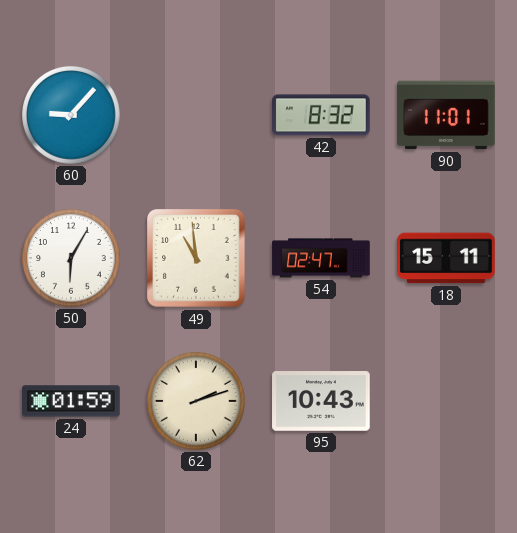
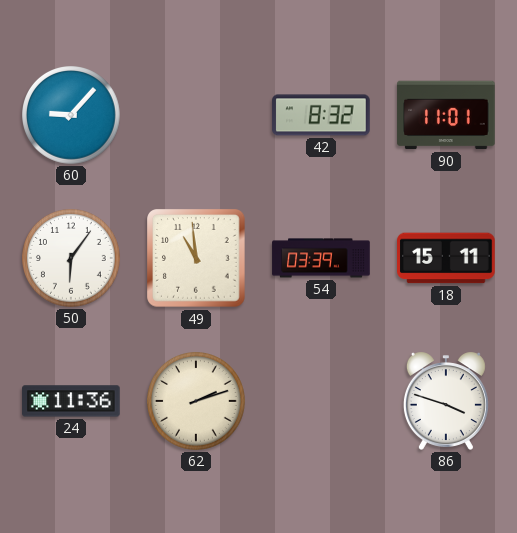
50: 6:05 -> 6:06 (72, 259)
54: 02:47 -> 03:39 (321, 258)
24: 01:59 -> 11:36 (71, 401)
95: 10:43 -> none (321, 401)
86: none -> 3:48 (446, 401)
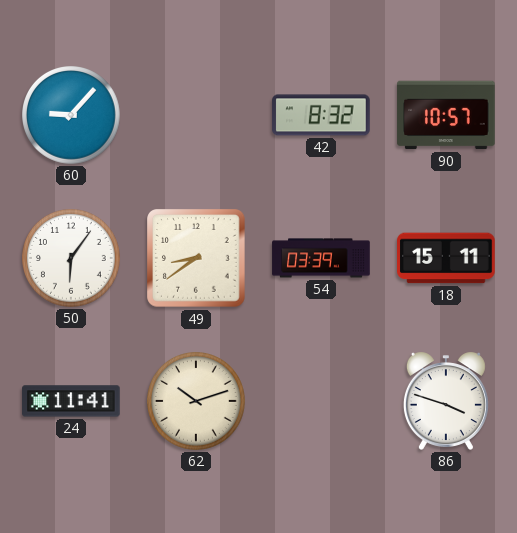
90: 11:01 -> 10:57 (446, 115)
49: 10:59 -> 8:39 (196, 258)
24: 11:36 -> 11:41 (71, 401)
62: 2:12 -> 10:12 (197, 402)
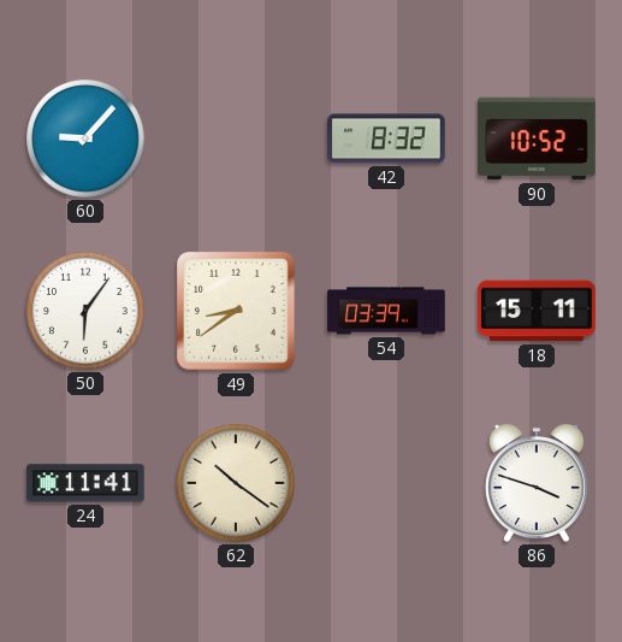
90: 10:57 -> 10:52 (537, 139)
62: 10:12 -> 10:21 (237, 484)
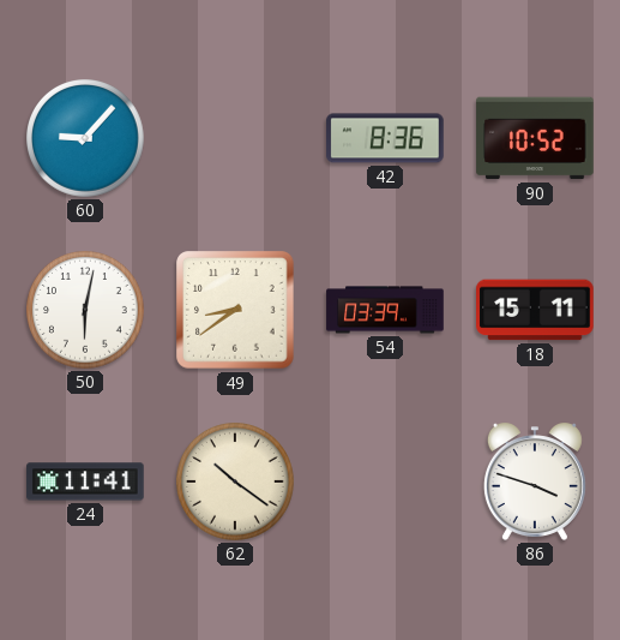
42: 8:32 -> 8:36 (385, 138)
50: 6:06 -> 6:02 (86, 311)
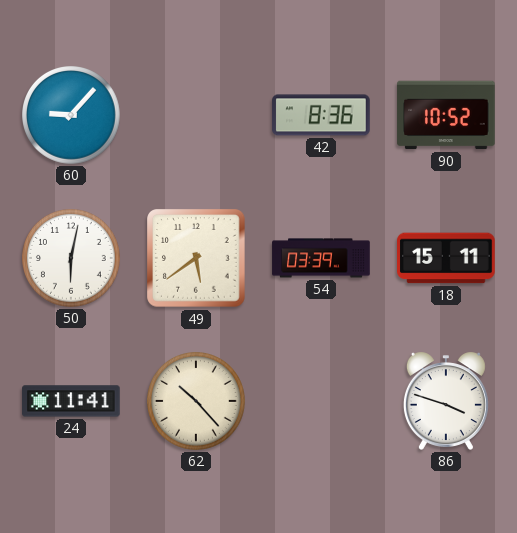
49: 8:39 -> 5:39 (196, 258)
62: 10:21 -> 10:23 (197, 402)
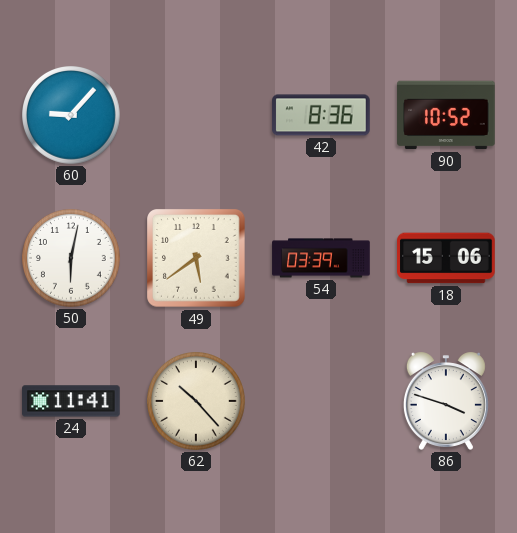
18: 15:11 -> 15:06 (446, 258)
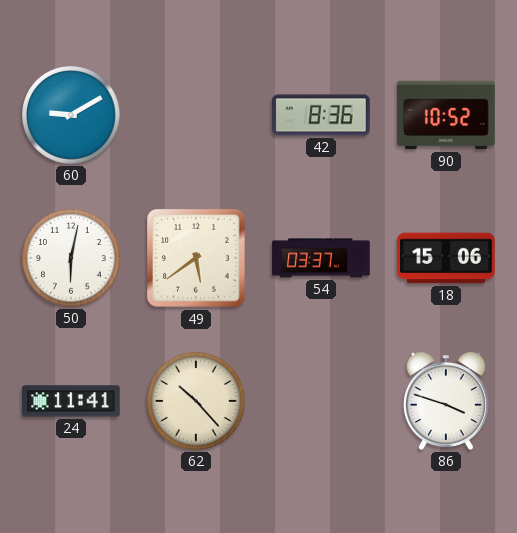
60: 9:07 -> 9:10 (72, 116)
54: 03:39 -> 03:37 (321, 258)
